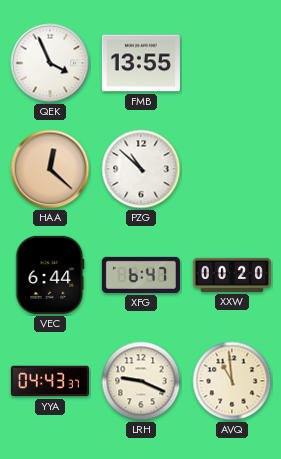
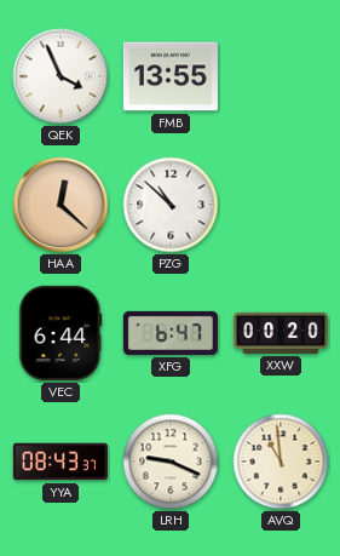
YYA: 04:43 -> 08:43 (60, 462)
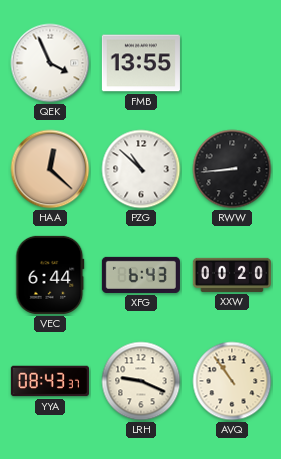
RWW: none -> 8:44 (232, 169)
XFG: 6:47 -> 6:43 (141, 275)
AVQ: 10:59 -> 10:54 (232, 381)
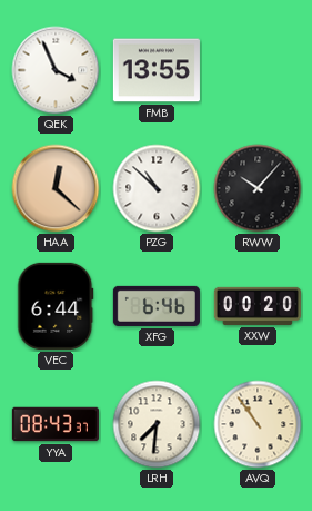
RWW: 8:44 -> 10:07 (258, 188)
XFG: 6:43 -> 6:46 (157, 306)
LRH: 9:19 -> 7:31 (157, 424)
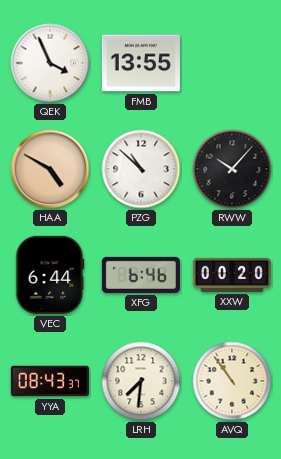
HAA: 12:22 -> 4:50 (50, 169)
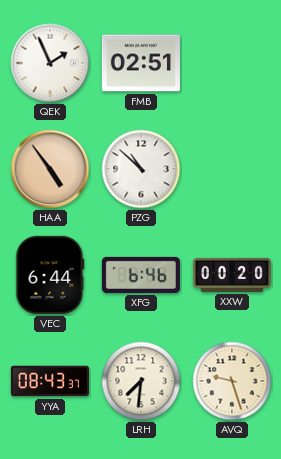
QEK: 3:56 -> 1:56 (50, 63)
FMB: 13:55 -> 02:51 (141, 63)
HAA: 4:50 -> 4:54 (50, 169)
RWW: 10:07 -> none (232, 169)
AVQ: 10:54 -> 9:27 (232, 381)
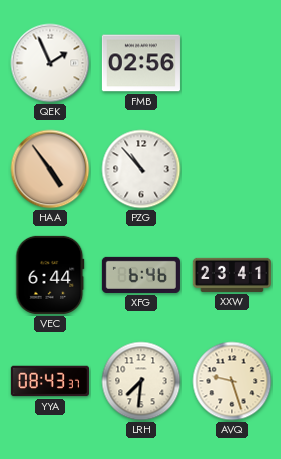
FMB: 02:51 -> 02:56 (141, 63)
PZG: 10:52 -> 10:53 (141, 169)
XXW: 00:20 -> 23:41 (232, 275)
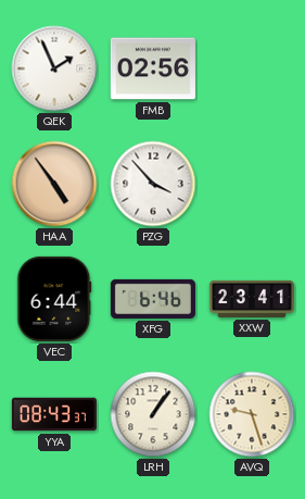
PZG: 10:53 -> 3:53 (153, 184)
LRH: 7:31 -> 1:06 (153, 414)
